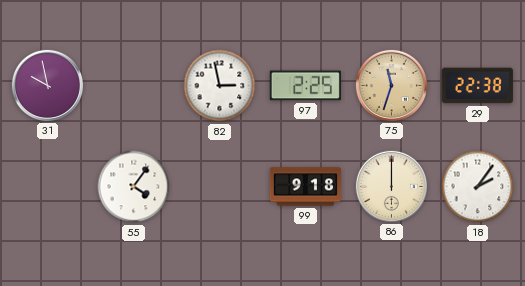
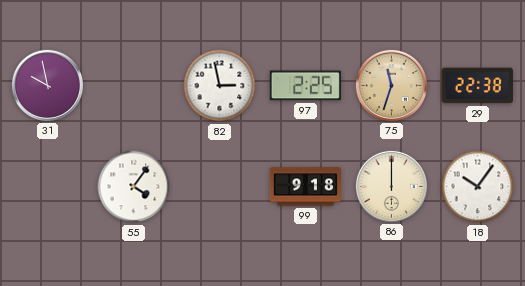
18: 2:06 -> 10:06 (478, 187)
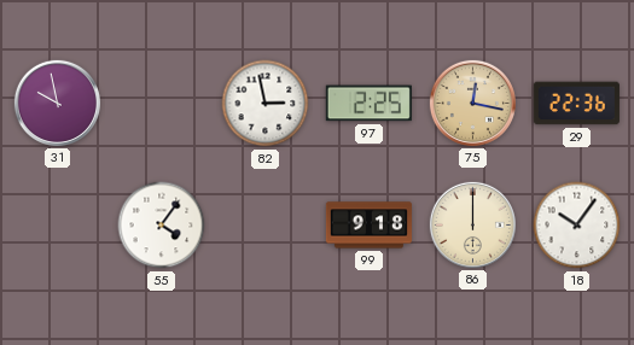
75: 11:33 -> 12:17 (472, 103)
29: 22:38 -> 22:36 (576, 104)
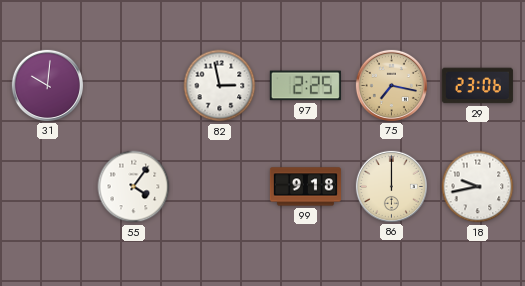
31: 9:58 -> 10:01 (47, 85)
75: 12:17 -> 7:17 (391, 85)
29: 22:36 -> 23:06 (477, 86)
18: 10:06 -> 9:43 (478, 187)
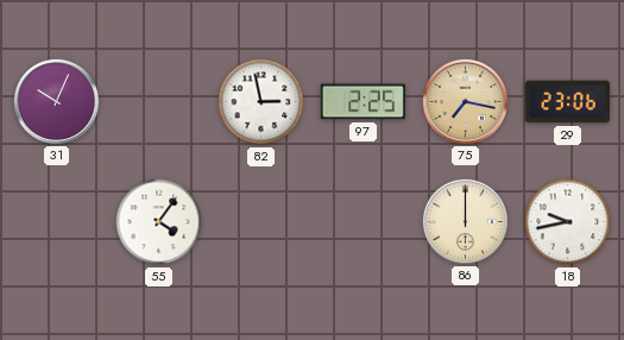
31: 10:01 -> 10:04 (56, 101)
99: 9:18 -> none (305, 187)
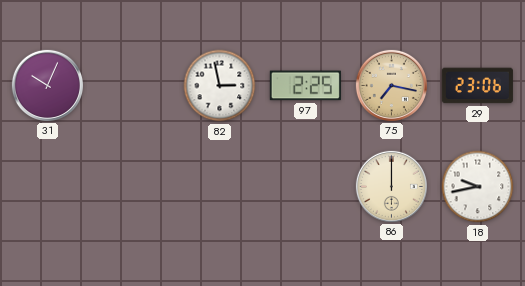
55: 4:06 -> none (159, 222)
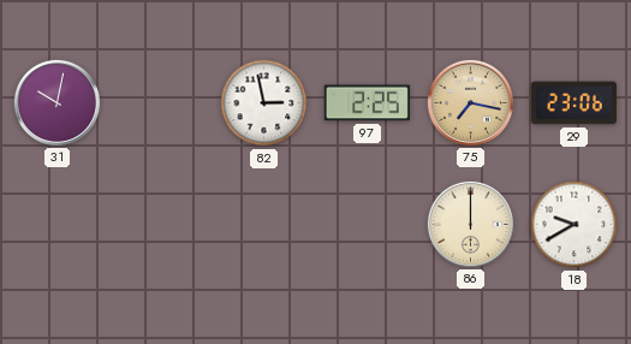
31: 10:04 -> 10:02 (56, 102)
18: 9:43 -> 9:40 (575, 225)
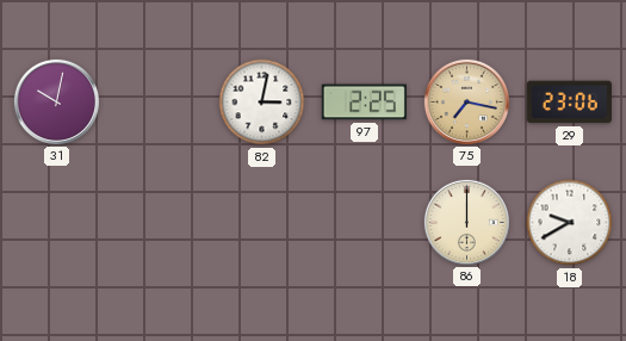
82: 2:58 -> 3:02 (262, 103)
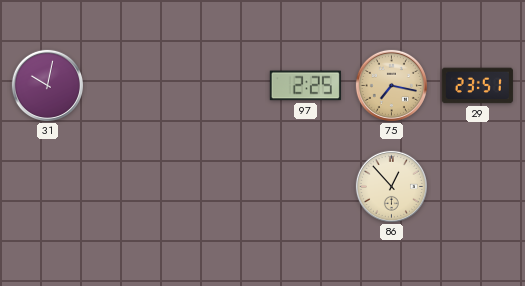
82: 3:02 -> none (262, 103)
29: 23:06 -> 23:51 (477, 86)
86: 12:00 -> 12:53 (391, 186)
18: 9:40 -> none (570, 223)
